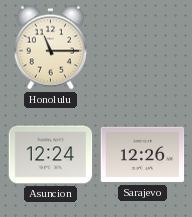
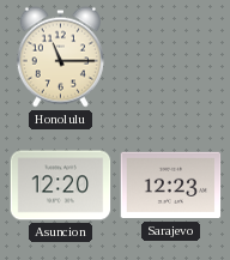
Asuncion: 12:24 -> 12:20 (61, 186)
Sarajevo: 12:26 -> 12:23 (171, 186)
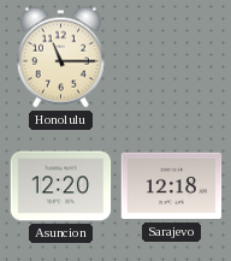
Sarajevo: 12:23 -> 12:18 (172, 186)
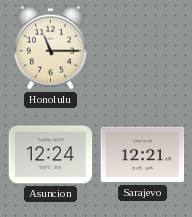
Asuncion: 12:20 -> 12:24 (51, 155)
Sarajevo: 12:18 -> 12:21 (143, 155)
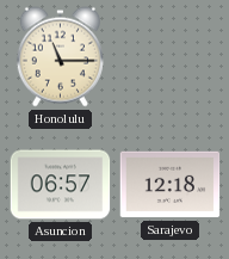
Asuncion: 12:24 -> 06:57 (61, 185)
Sarajevo: 12:21 -> 12:18 (171, 185)
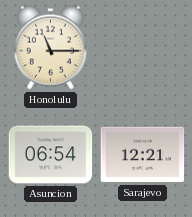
Asuncion: 06:57 -> 06:54 (51, 155)
Sarajevo: 12:18 -> 12:21 (143, 155)
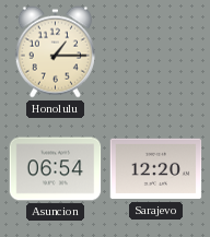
Honolulu: 11:15 -> 1:15 (55, 52)
Sarajevo: 12:21 -> 12:20 (156, 169)
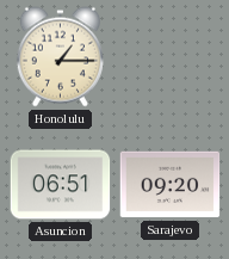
Asuncion: 06:54 -> 06:51 (61, 185)
Sarajevo: 12:20 -> 09:20 (171, 185)
